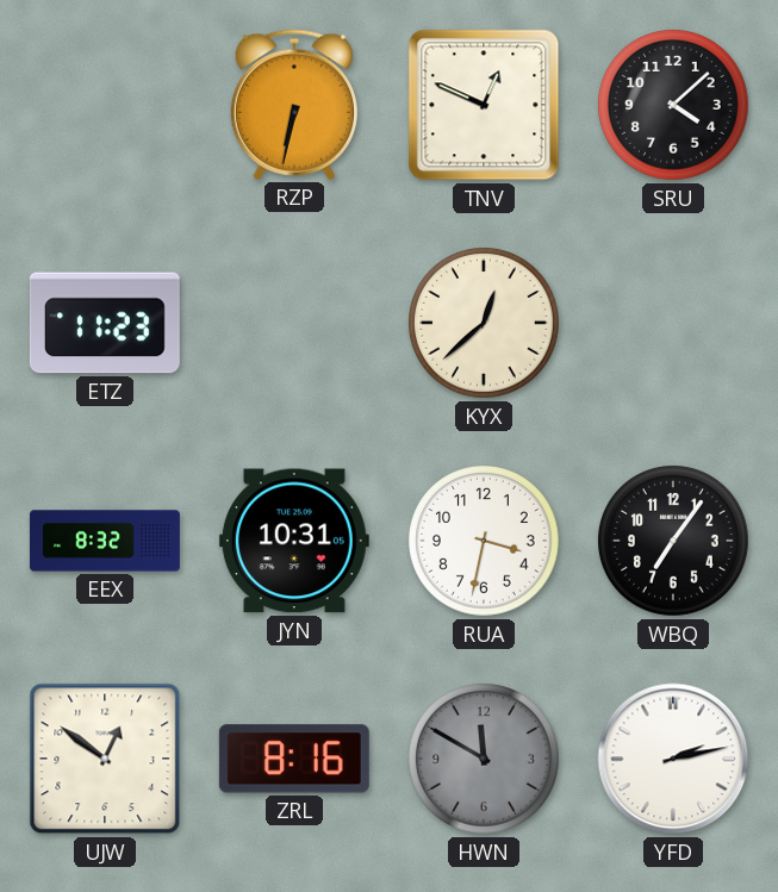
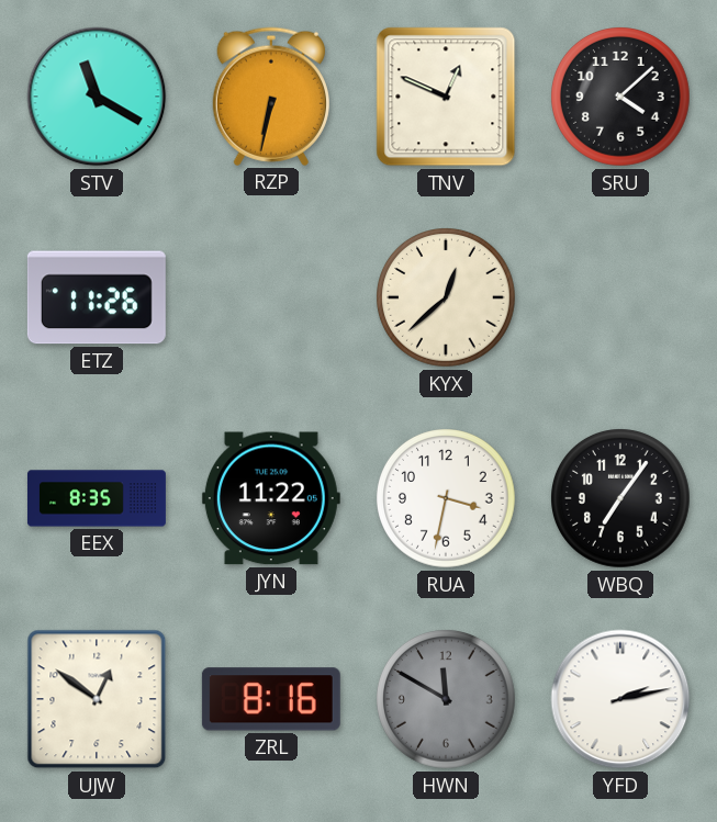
STV: none -> 11:20 (97, 97)
ETZ: 11:23 -> 11:26 (97, 297)
EEX: 8:32 -> 8:35 (97, 498)
JYN: 10:31 -> 11:22 (271, 498)
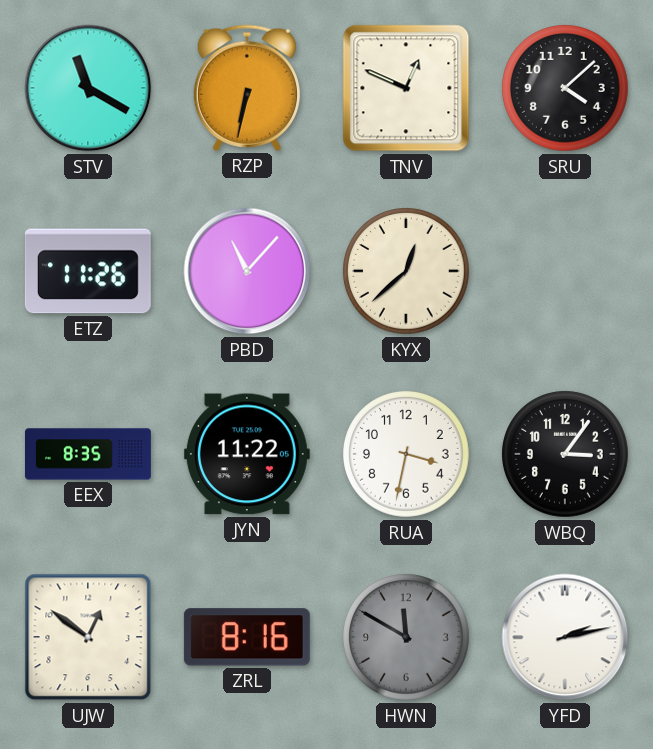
PBD: none -> 11:07 (247, 271)
WBQ: 7:06 -> 3:06 (566, 455)
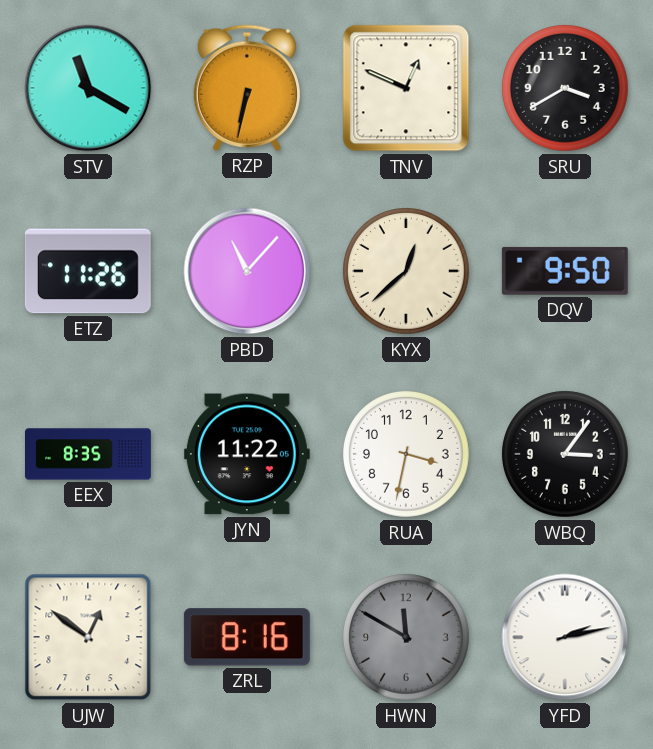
SRU: 4:08 -> 3:40 (566, 89)
DQV: none -> 9:50 (565, 271)
